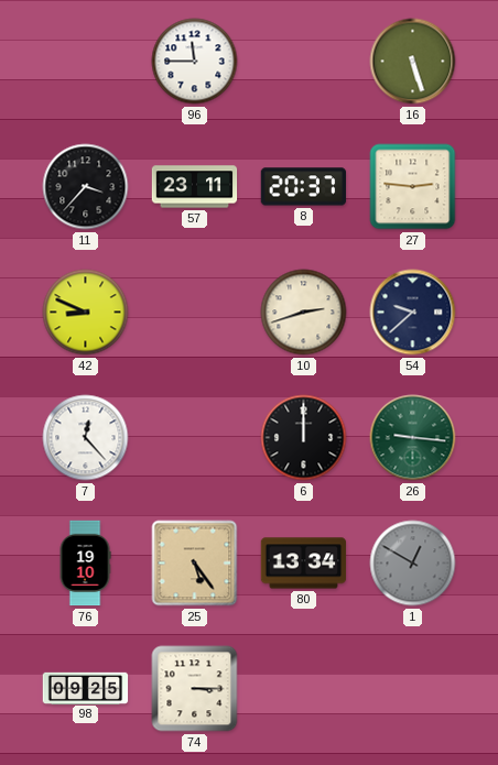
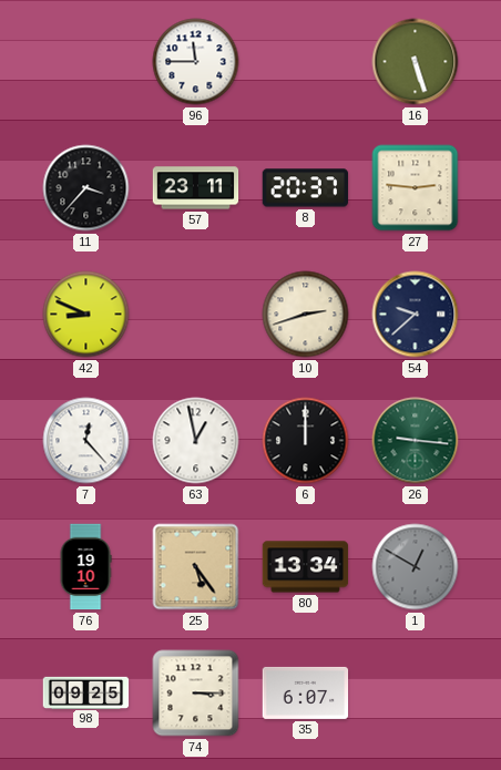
63: none -> 12:58 (196, 441)
35: none -> 6:07 (306, 692)
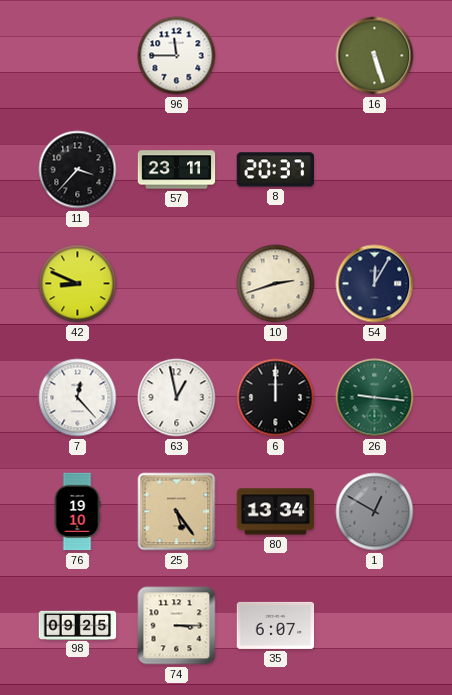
27: 2:46 -> none (416, 188)
54: 9:38 -> 12:05 (375, 284)
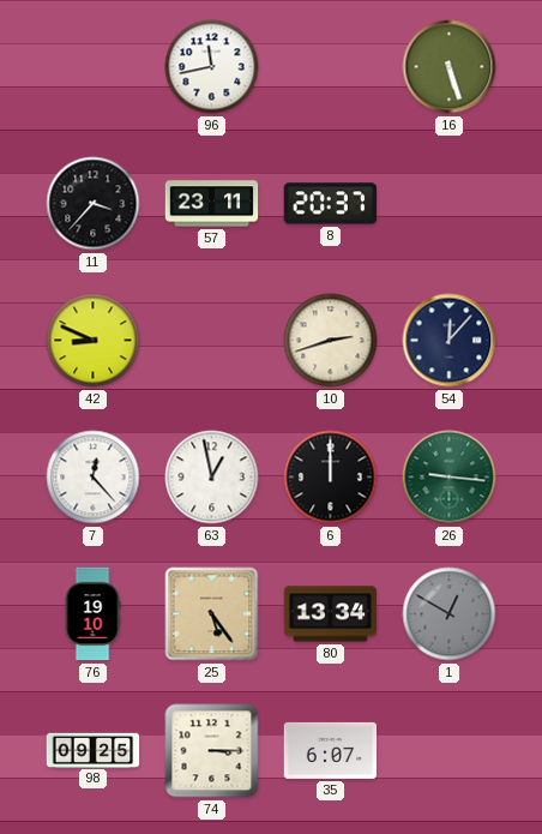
96: 11:45 -> 11:43 (212, 67)
54: 12:05 -> 12:07 (450, 341)
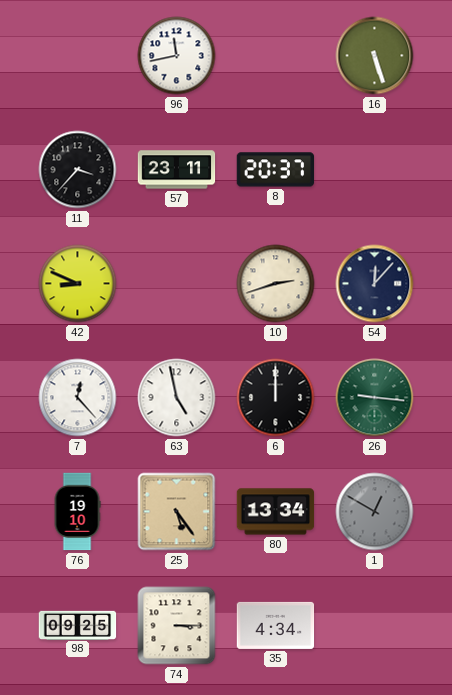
63: 12:58 -> 4:58 (177, 398)
35: 6:07 -> 4:34 (276, 625)
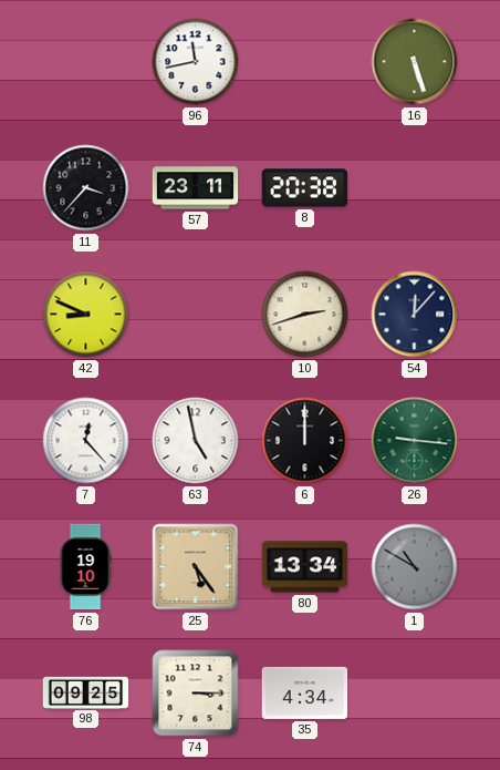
8: 20:37 -> 20:38 (305, 188)
1: 12:50 -> 10:50 (415, 567)
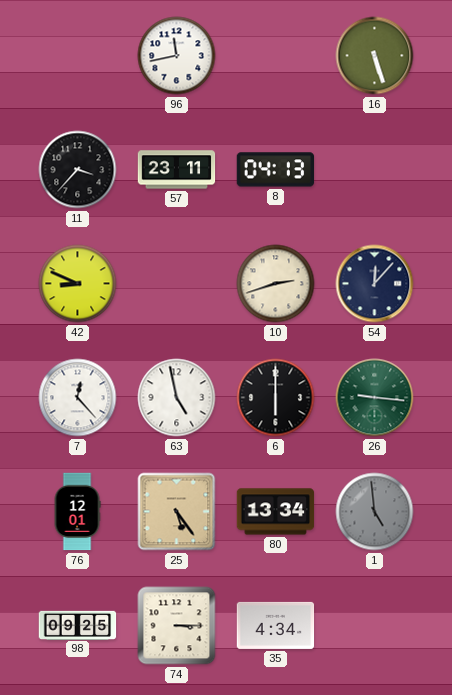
8: 20:38 -> 04:13 (276, 170)
6: 12:00 -> 6:00 (276, 398)
76: 19:10 -> 12:01 (77, 512)
1: 10:50 -> 4:59 (375, 512)
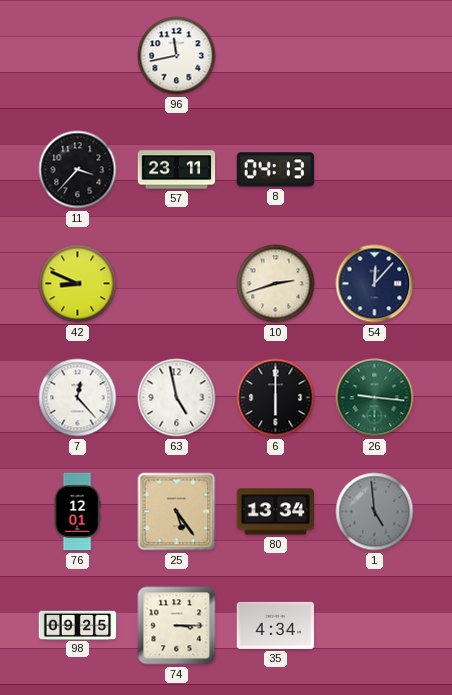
16: 5:27 -> none (375, 56)
